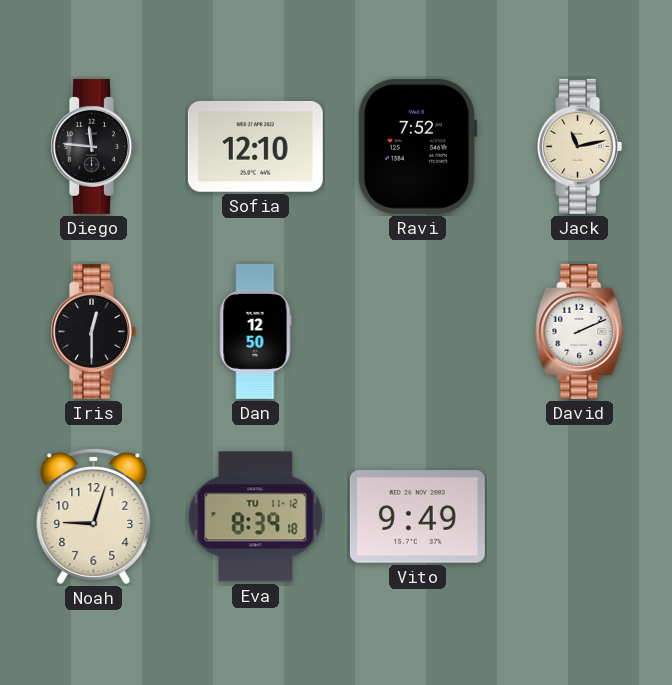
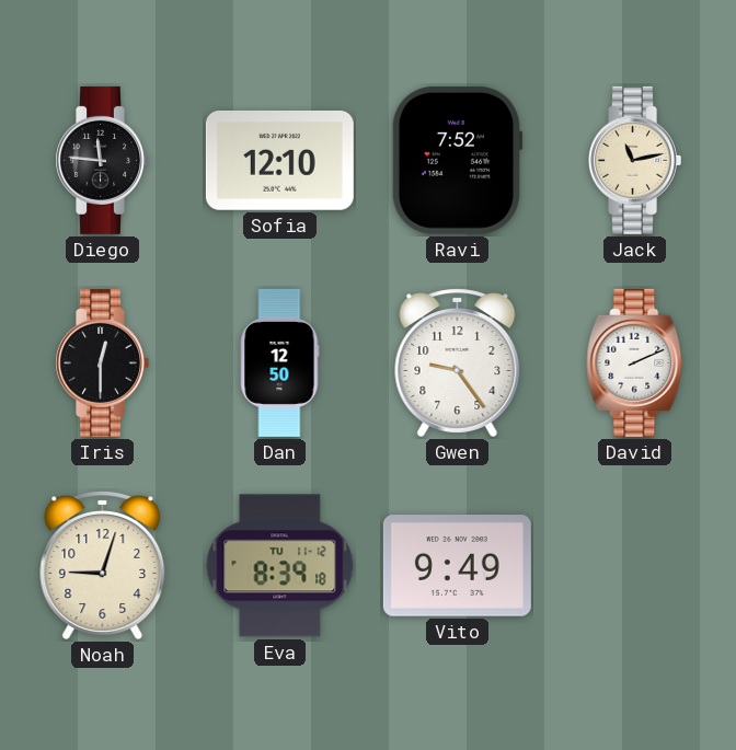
Gwen: none -> 9:24 (458, 362)
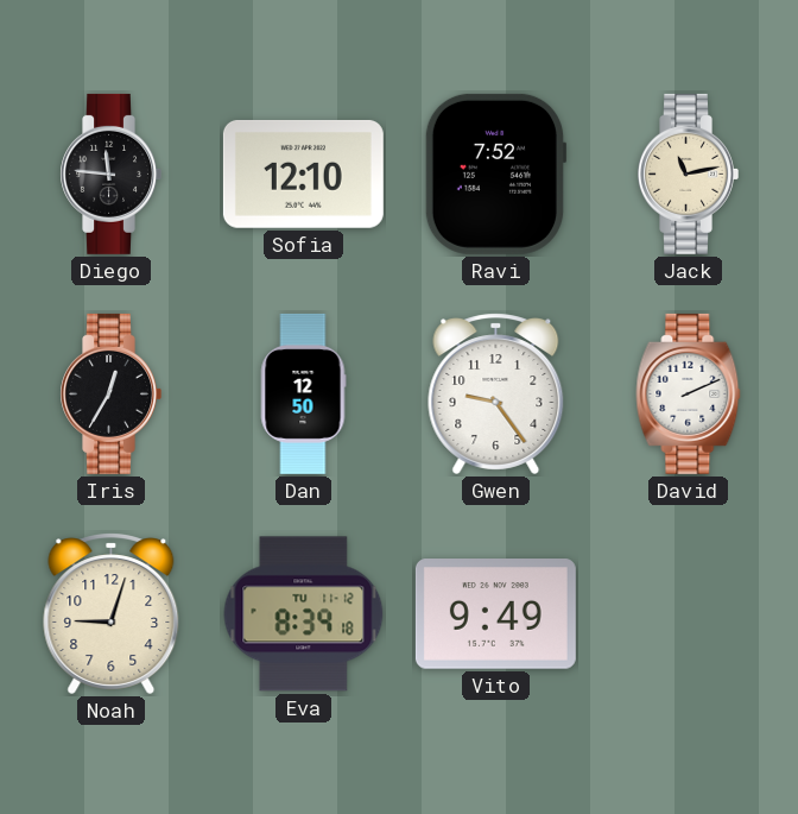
Iris: 12:30 -> 12:35 (110, 393)
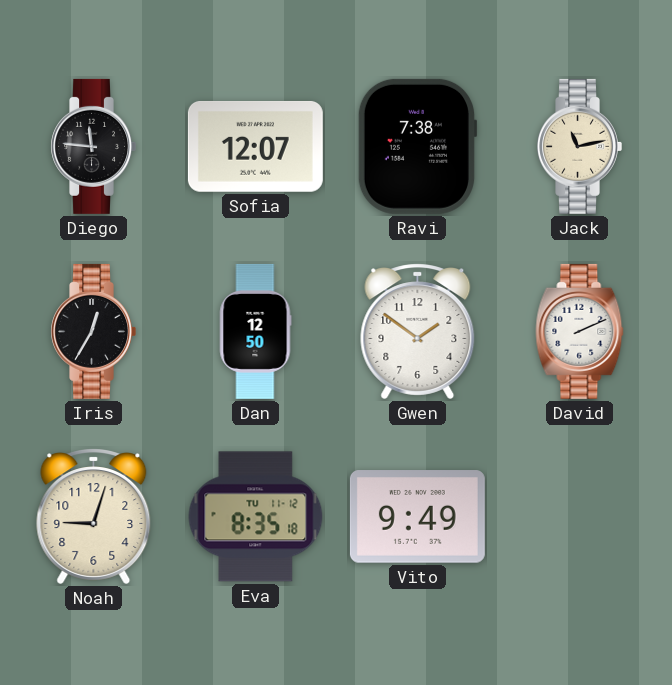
Sofia: 12:10 -> 12:07 (255, 146)
Ravi: 7:52 -> 7:38 (417, 146)
Gwen: 9:24 -> 1:51 (418, 331)
Eva: 8:39 -> 8:35 (256, 517)
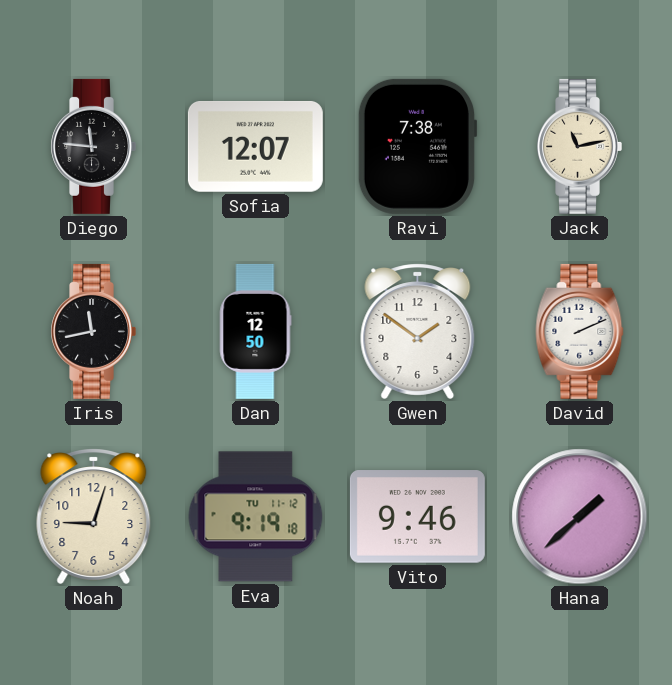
Iris: 12:35 -> 11:43 (93, 331)
Eva: 8:35 -> 9:19 (256, 517)
Vito: 9:49 -> 9:46 (417, 517)
Hana: none -> 1:38 (580, 517)
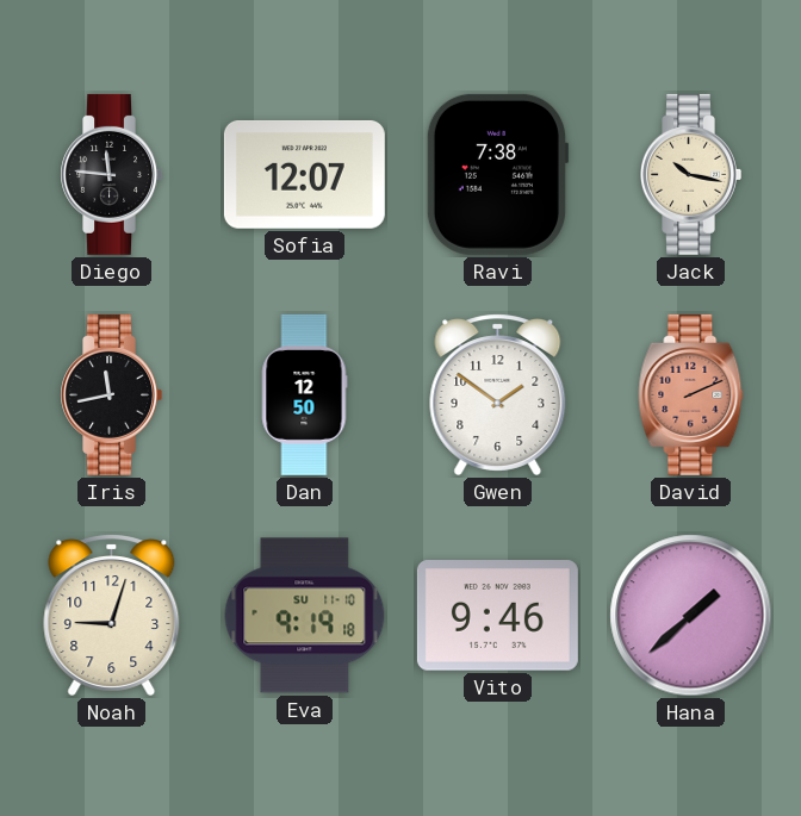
Jack: 11:13 -> 10:17 (690, 174)
David dial: white -> salmon (691, 394)
Eva date: TU 11-12 -> SU 11-10 (305, 616)
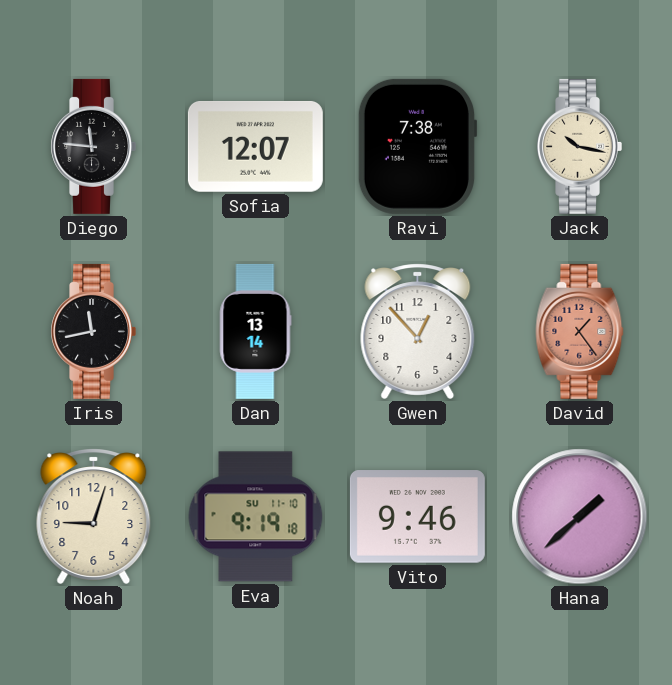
Dan: 12:50 -> 13:14 (255, 331)
Gwen: 1:51 -> 12:53 (418, 331)
David: 2:11 -> 1:24 (580, 331)
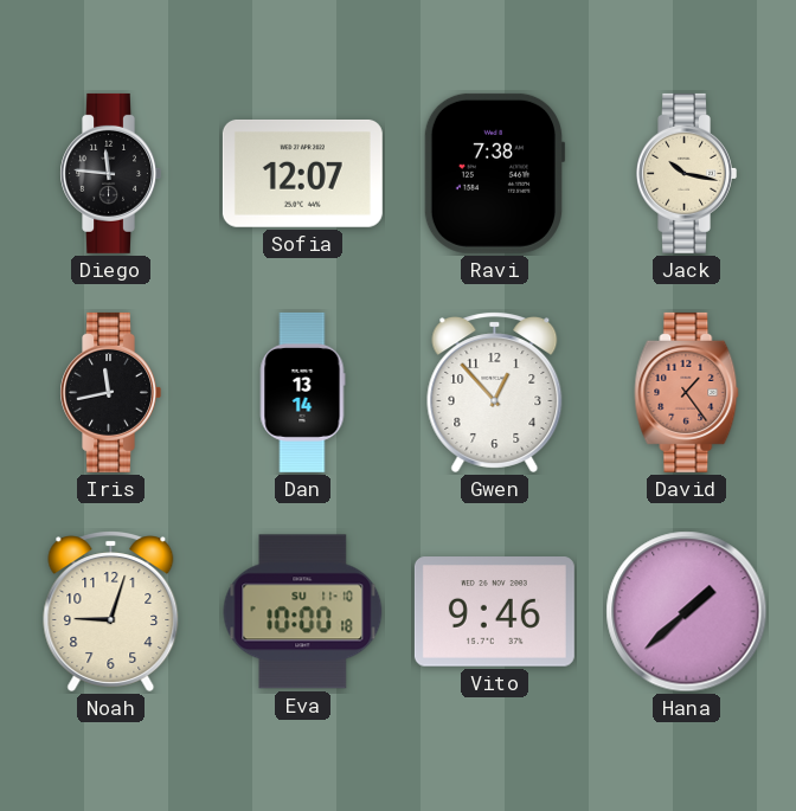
Eva: 9:19 -> 10:00 (303, 612)
